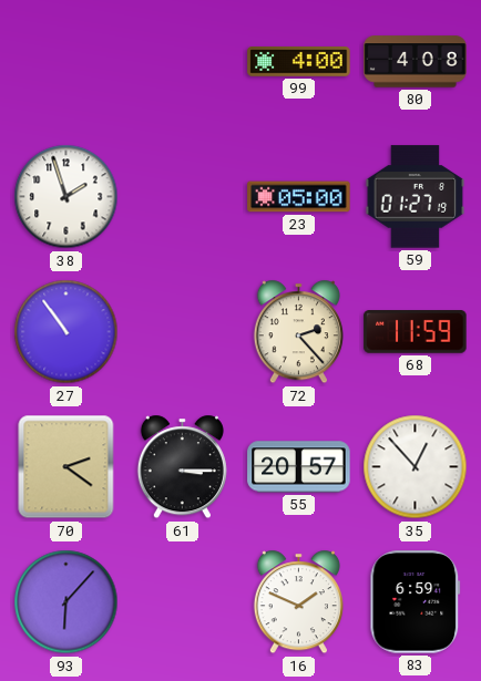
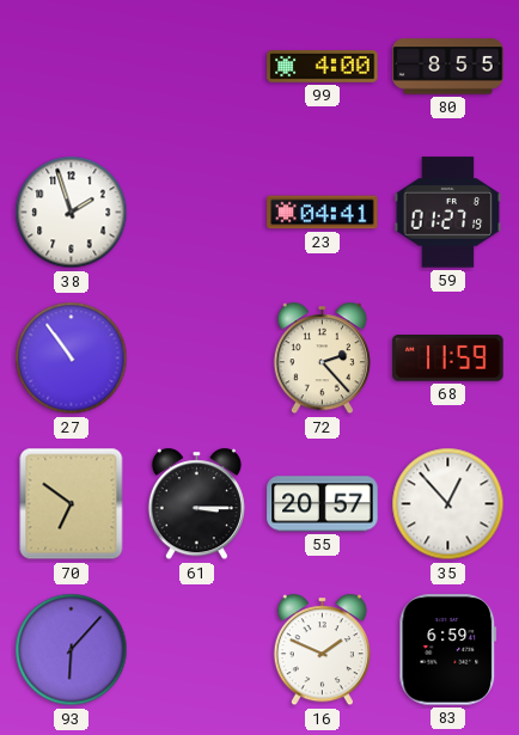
80: 4:08 -> 8:55 (448, 67)
23: 05:00 -> 04:41 (323, 213)
70: 2:21 -> 6:51 (72, 504)
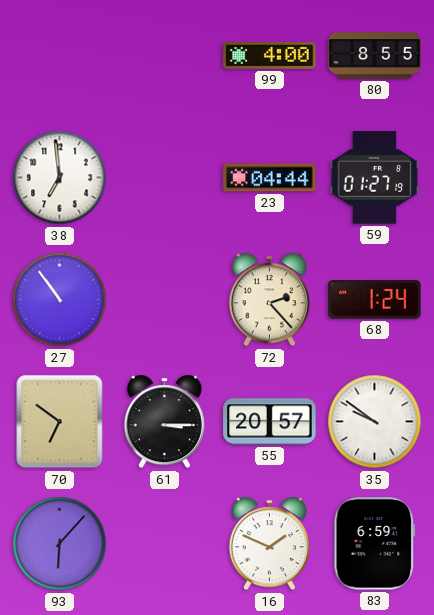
38: 1:57 -> 6:59 (60, 178)
23: 04:41 -> 04:44 (270, 178)
68: 11:59 -> 1:24 (375, 300)
35: 12:53 -> 9:51 (375, 422)
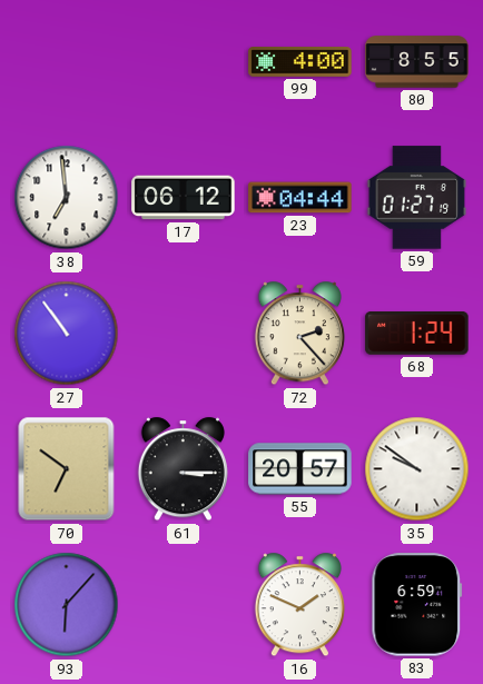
17: none -> 06:12 (184, 198)
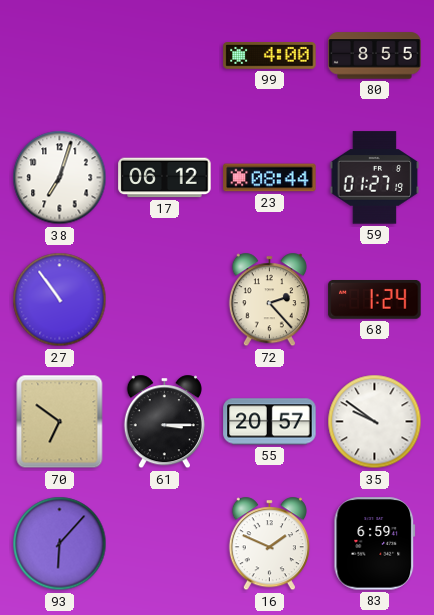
38: 6:59 -> 7:03 (60, 178)
23: 04:44 -> 08:44 (270, 178)
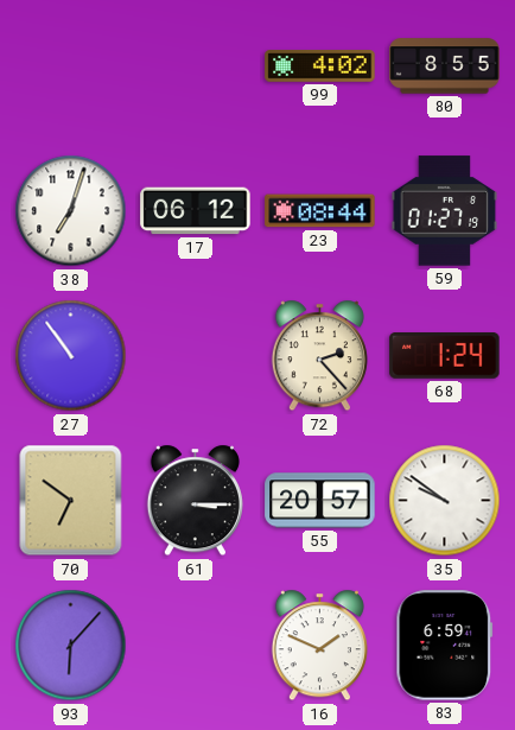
99: 4:00 -> 4:02 (320, 66)
